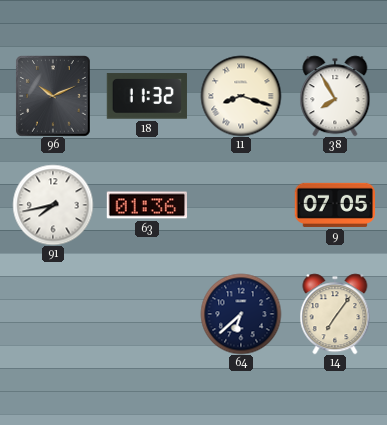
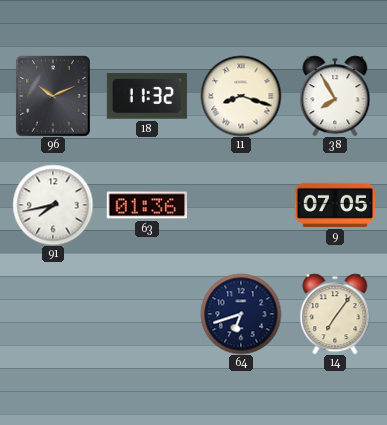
64: 6:38 -> 6:42 (241, 314)
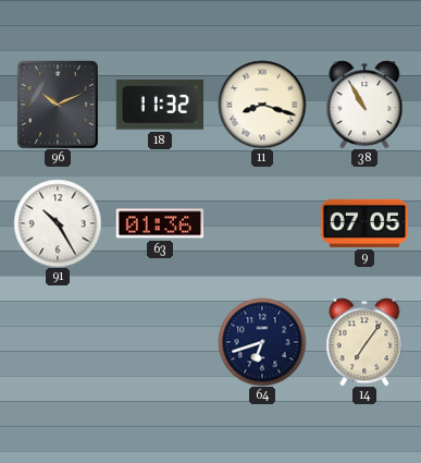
38: 7:55 -> 10:55 (364, 105)
91: 7:43 -> 10:25 (58, 223)
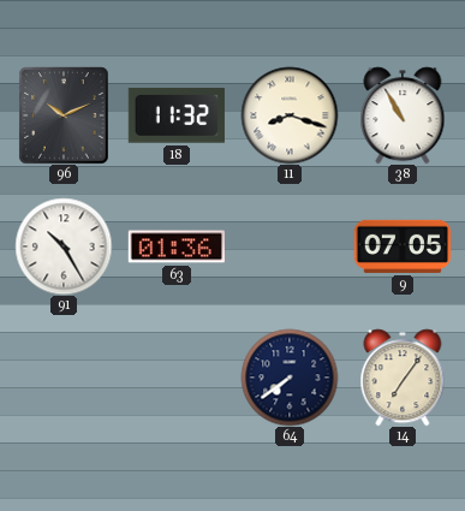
64: 6:42 -> 7:39 (290, 378)
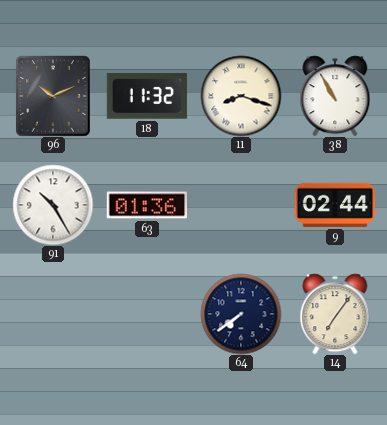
9: 07:05 -> 02:44 (334, 205)
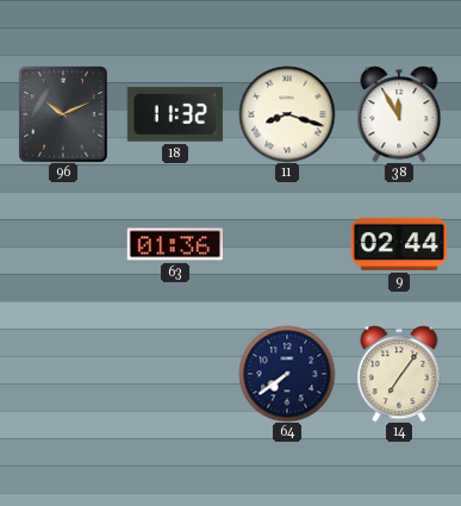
38: 10:55 -> 11:55 (399, 114)
91: 10:25 -> none (53, 205)
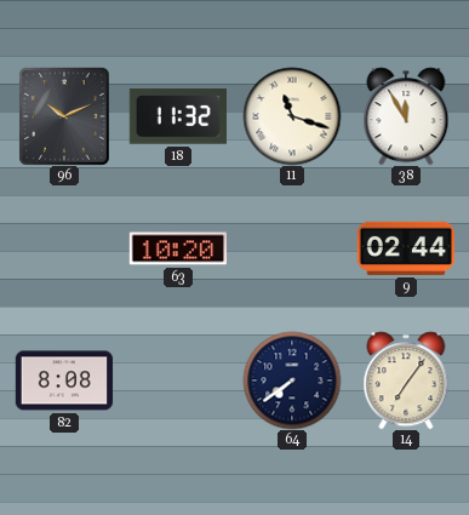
11: 8:18 -> 11:18 (292, 116)
63: 01:36 -> 10:20 (177, 248)
82: none -> 8:08 (64, 380)
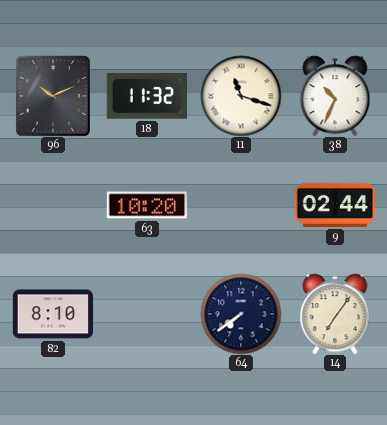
38: 11:55 -> 10:34 (335, 96)
82: 8:08 -> 8:10 (53, 314)
